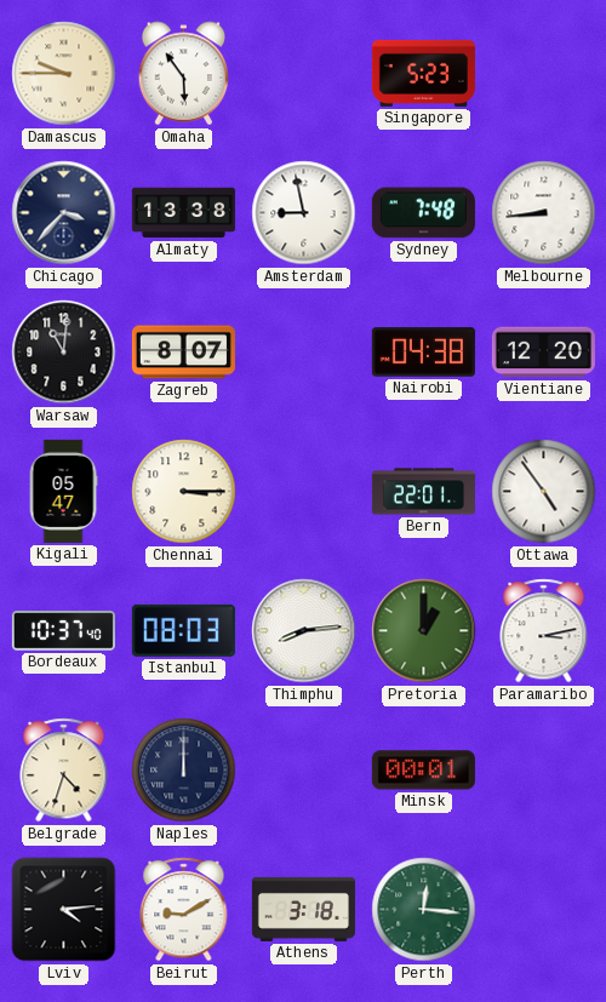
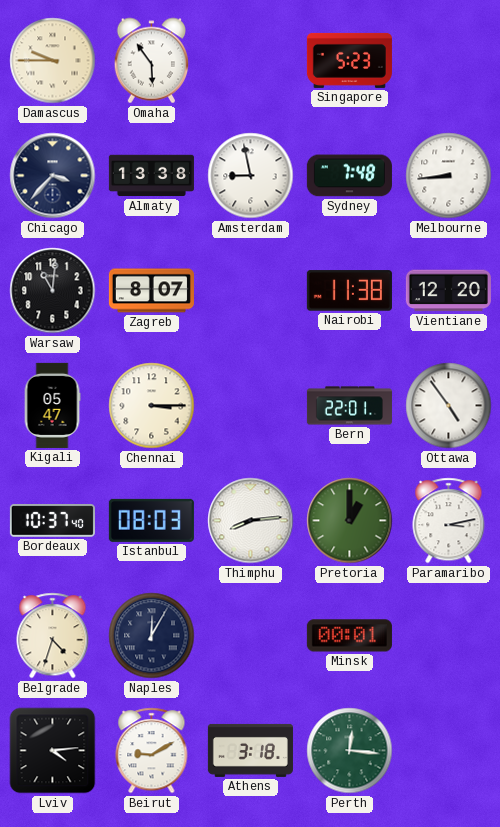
Nairobi: 04:38 -> 11:38 (349, 291)
Naples: 12:00 -> 12:05 (152, 636)
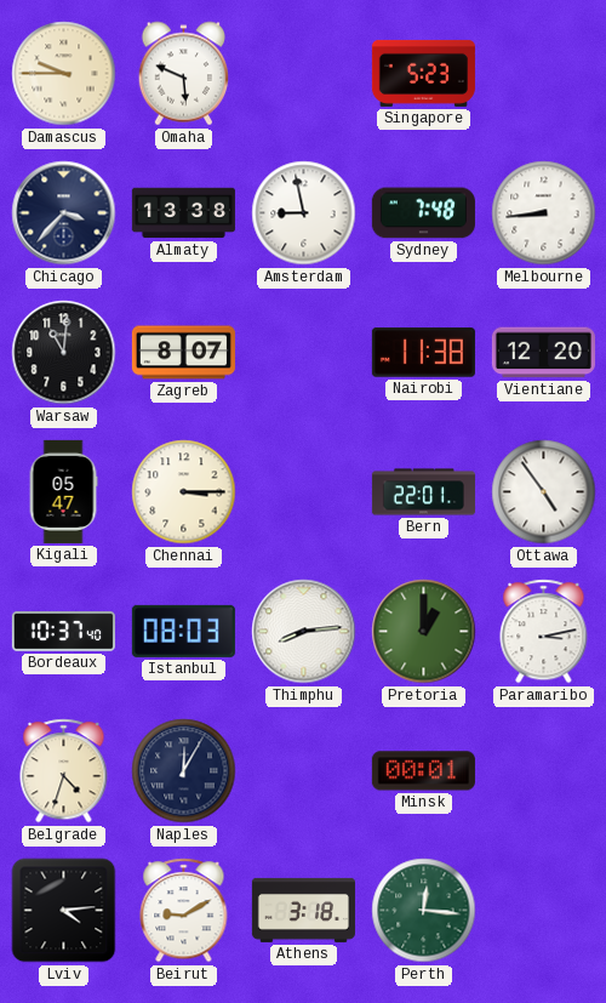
Omaha: 5:54 -> 5:49 (184, 74)
